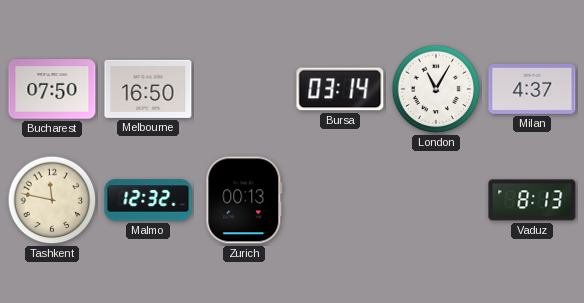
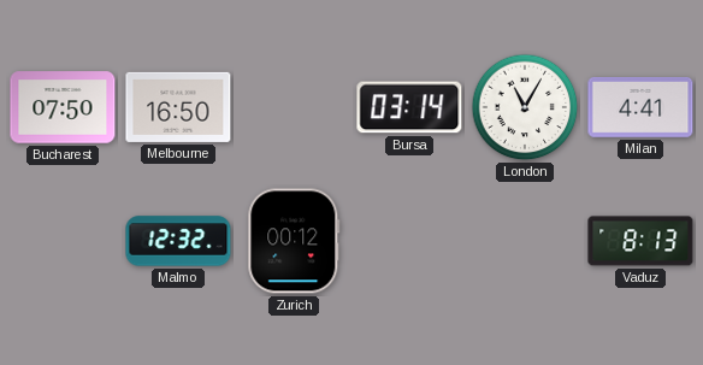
Milan: 4:37 -> 4:41 (640, 107)
Tashkent: 11:47 -> none (52, 200)
Zurich: 00:13 -> 00:12 (294, 241)
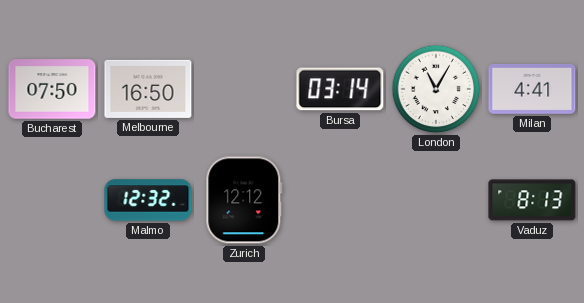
Zurich: 00:12 -> 12:12 (244, 200)
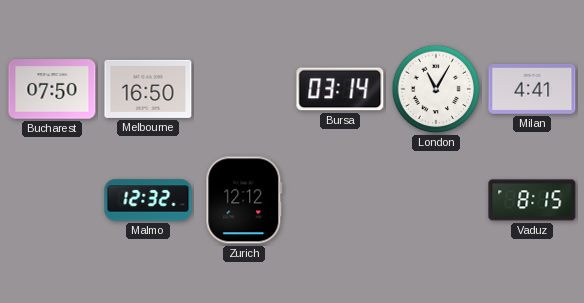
Vaduz: 8:13 -> 8:15 (532, 200)
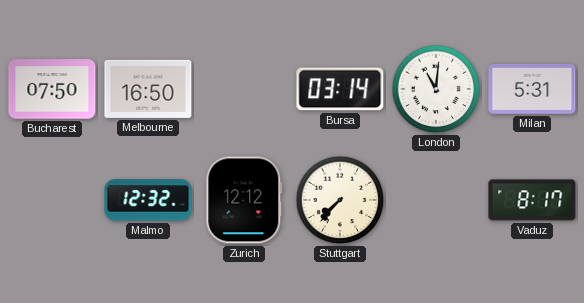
London: 11:05 -> 11:01 (436, 89)
Milan: 4:41 -> 5:31 (532, 89)
Stuttgart: none -> 7:37 (340, 200)
Vaduz: 8:15 -> 8:17 (532, 200)
